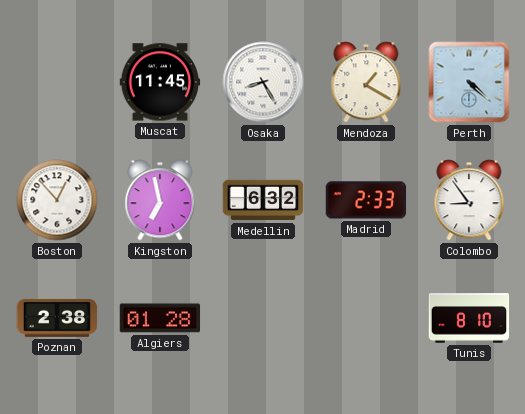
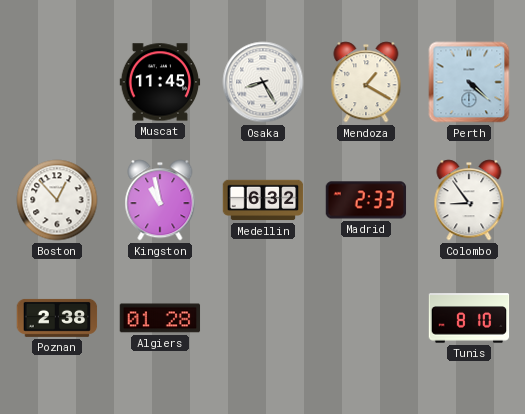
Kingston: 6:58 -> 10:58 (160, 200)
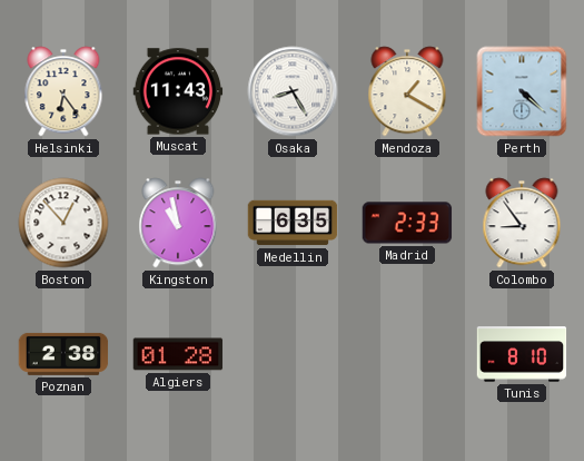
Helsinki: none -> 6:24 (63, 91)
Muscat: 11:45 -> 11:43 (178, 91)
Medellin: 6:32 -> 6:35 (293, 223)
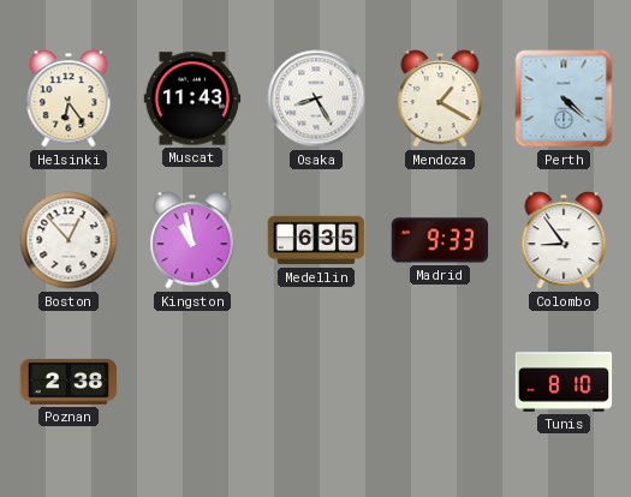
Madrid: 2:33 -> 9:33 (440, 240)
Algiers: 01:28 -> none (178, 354)
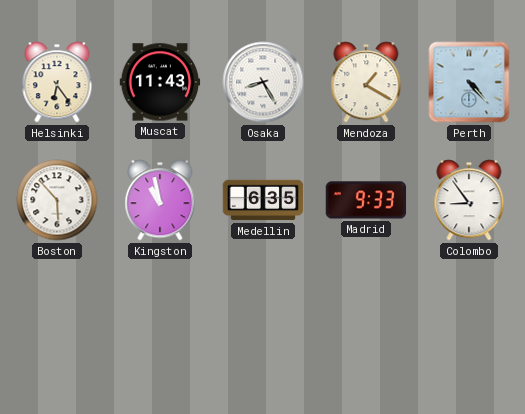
Perth: 4:22 -> 4:23 (469, 82)
Boston: 12:53 -> 5:53 (57, 200)
Poznan: 2:38 -> none (69, 382)
Tunis: 8:10 -> none (564, 382)
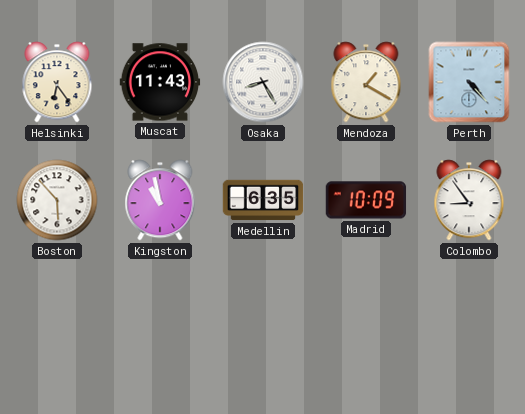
Madrid: 9:33 -> 10:09 (366, 200)
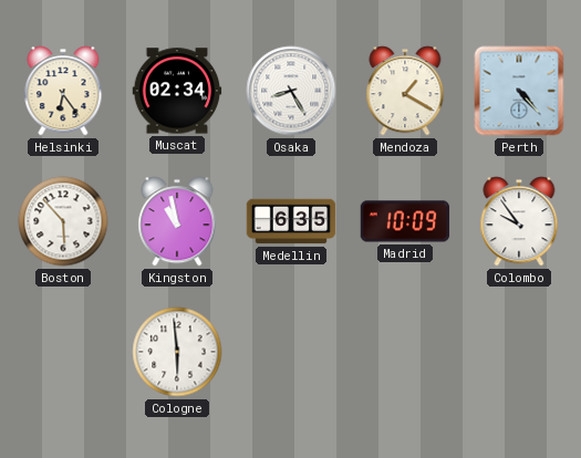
Muscat: 11:43 -> 02:34 (177, 91)
Colombo: 8:54 -> 9:54 (519, 221)
Cologne: none -> 5:59 (177, 352)
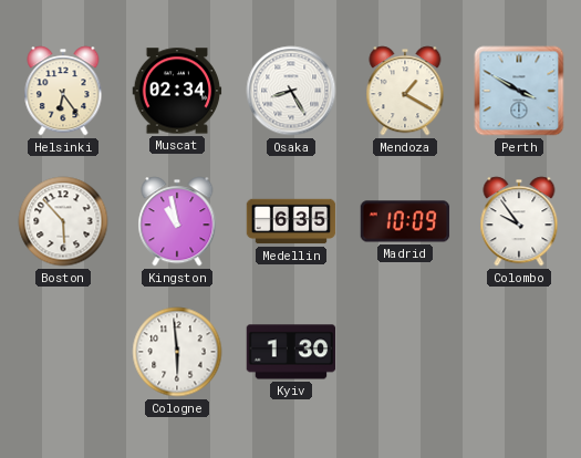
Perth: 4:23 -> 3:50 (519, 91)
Kyiv: none -> 1:30 (291, 352)
